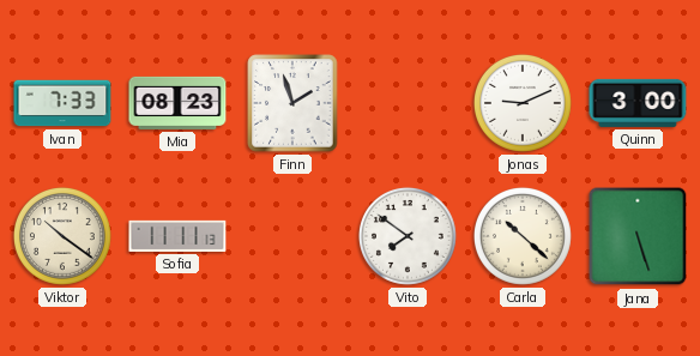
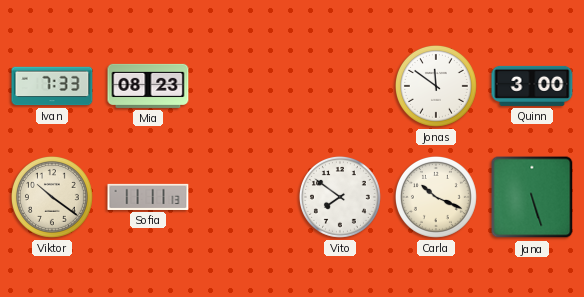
Finn: 1:57 -> none (292, 103)
Jonas: 9:11 -> 11:51 (436, 86)
Carla: 10:22 -> 10:19 (436, 197)
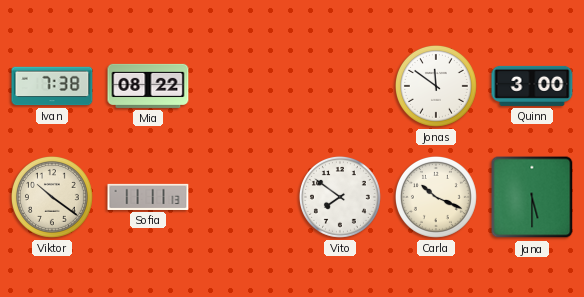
Ivan: 7:33 -> 7:38 (52, 86)
Mia: 08:23 -> 08:22 (148, 86)
Jana: 5:27 -> 5:30 (532, 197)
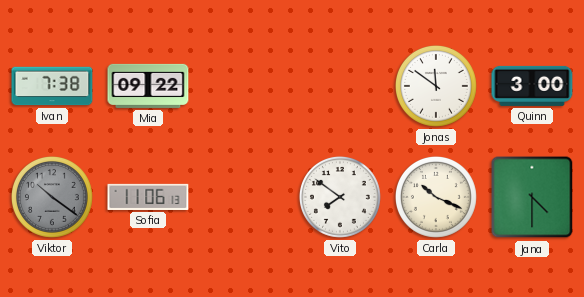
Mia: 08:22 -> 09:22 (148, 86)
Viktor dial: cream -> grey (52, 197)
Sofia: 11:11 -> 11:06 (148, 197)
Jana: 5:30 -> 4:30 (532, 197)
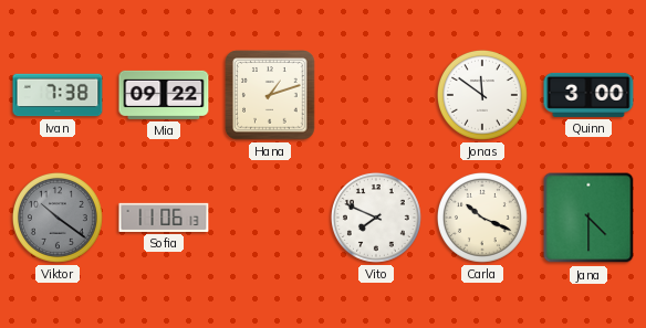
Hana: none -> 1:12 (270, 95)
Vito: 7:51 -> 7:49 (376, 218)
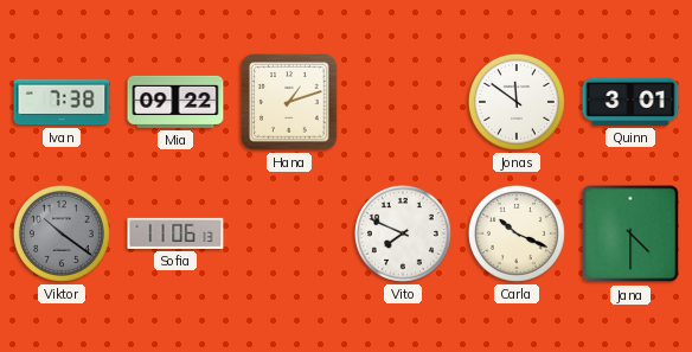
Quinn: 3:00 -> 3:01 (630, 102)
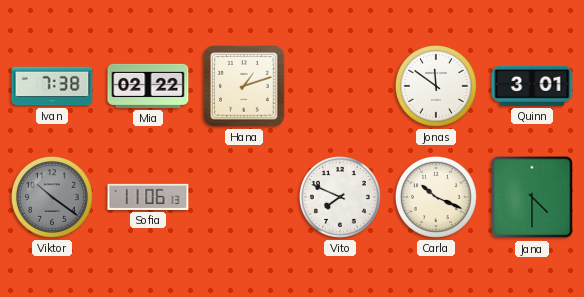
Mia: 09:22 -> 02:22 (148, 86)
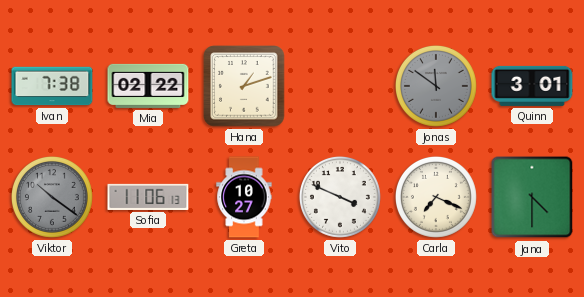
Jonas dial: white -> grey (436, 86)
Greta: none -> 10:27 (244, 197)
Vito: 7:49 -> 3:49 (340, 197)
Carla: 10:19 -> 7:19 (436, 197)
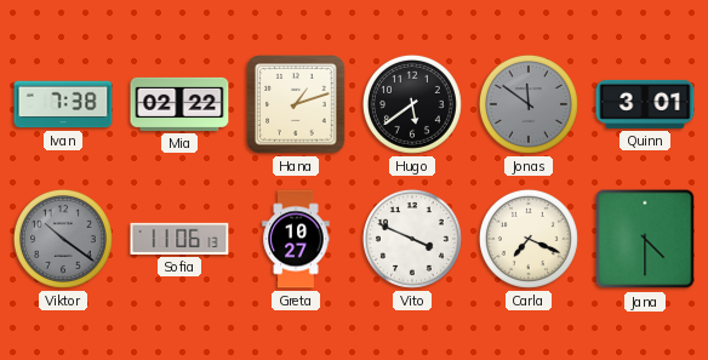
Hugo: none -> 5:39 (412, 104)
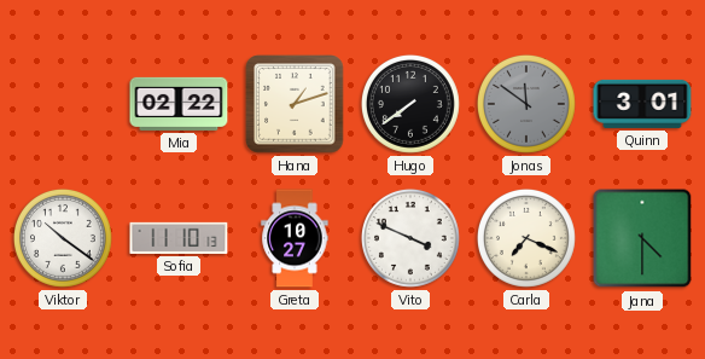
Ivan: 7:38 -> none (63, 104)
Hugo: 5:39 -> 7:39 (410, 104)
Viktor dial: grey -> white (63, 238)
Sofia: 11:06 -> 11:10 (179, 238)
